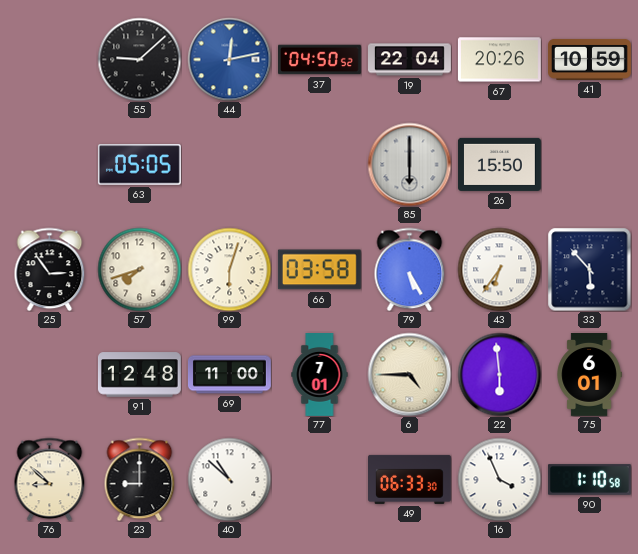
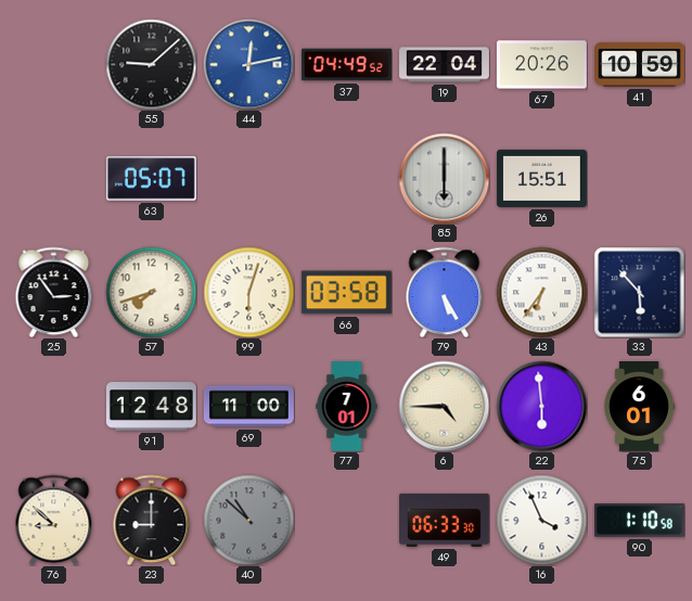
37: 04:50 -> 04:49 (347, 65)
63: 05:05 -> 05:07 (151, 179)
26: 15:50 -> 15:51 (541, 178)
40 dial: white -> grey (248, 520)
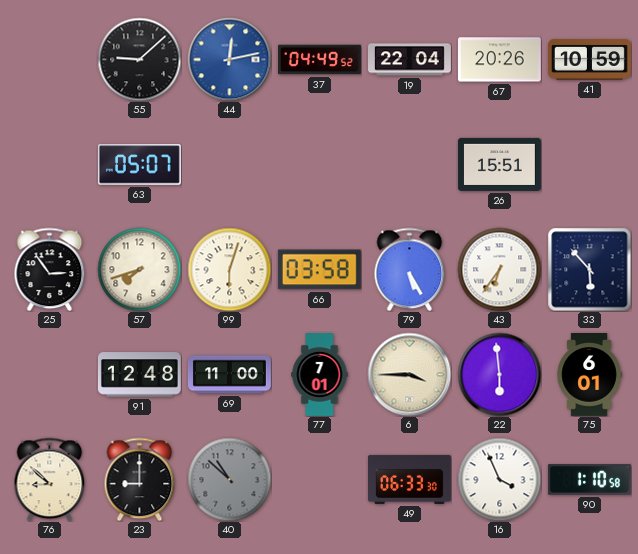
85: 6:00 -> none (444, 178)
6: 4:45 -> 3:45 (409, 374)
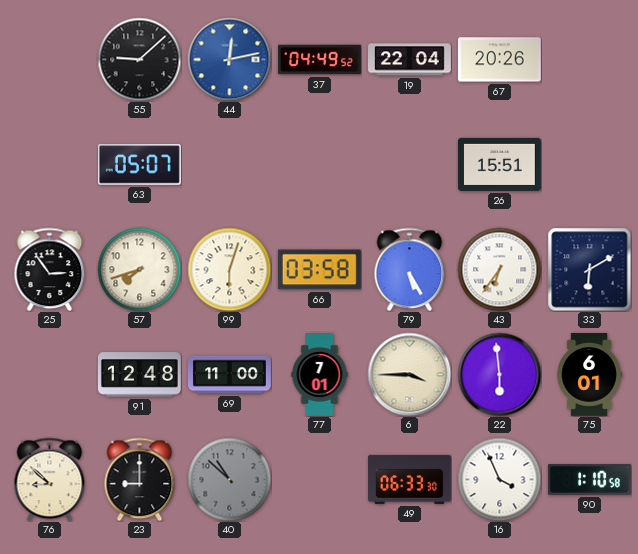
41: 10:59 -> none (590, 59)
33: 5:53 -> 6:10 (589, 269)
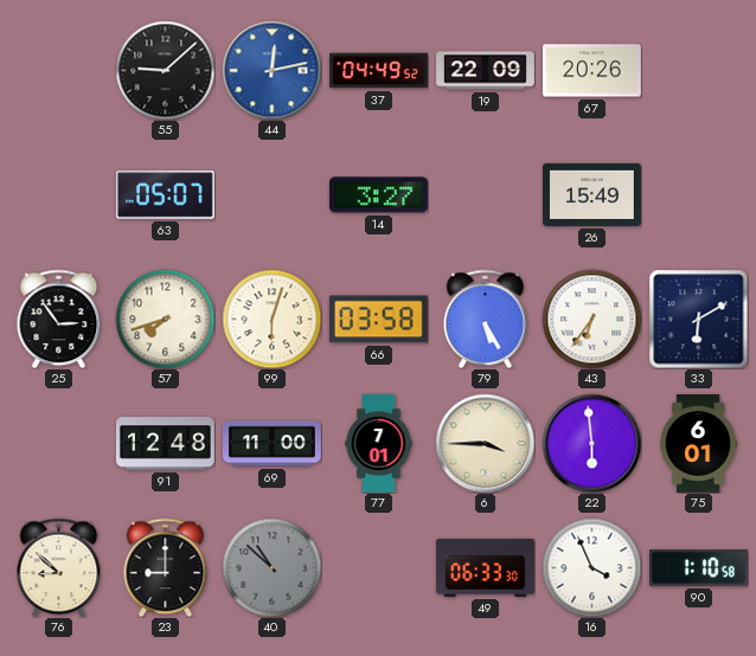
19: 22:04 -> 22:09 (486, 71)
14: none -> 3:27 (378, 195)
26: 15:51 -> 15:49 (591, 194)
